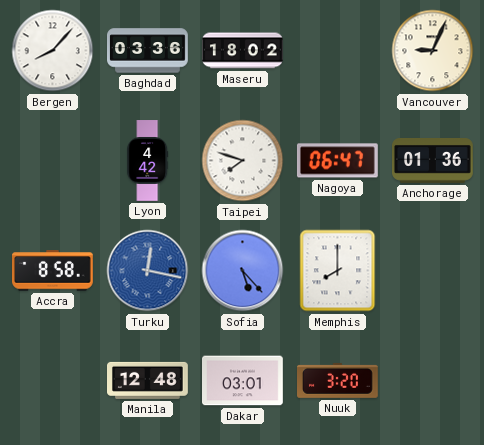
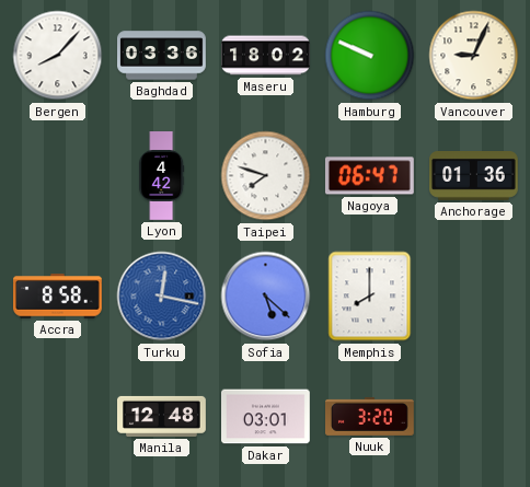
Hamburg: none -> 9:49 (370, 56)
Sofia: 5:23 -> 5:22 (266, 297)
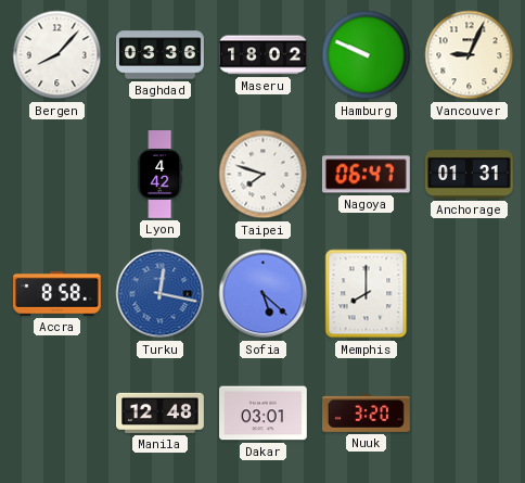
Anchorage: 01:36 -> 01:31 (470, 175)
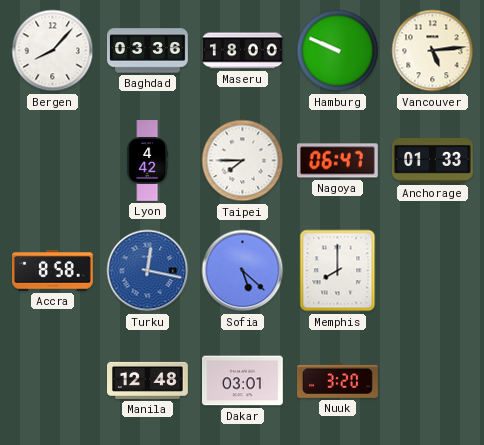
Maseru: 18:02 -> 18:00 (243, 51)
Vancouver: 9:04 -> 5:14 (433, 51)
Taipei: 7:48 -> 7:45 (243, 161)
Anchorage: 01:31 -> 01:33 (433, 161)
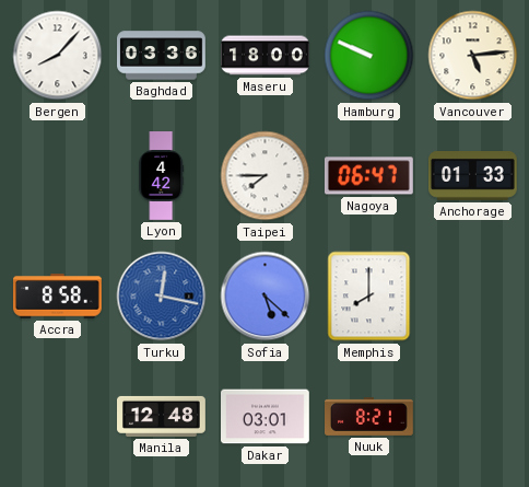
Nuuk: 3:20 -> 8:21 (369, 416)
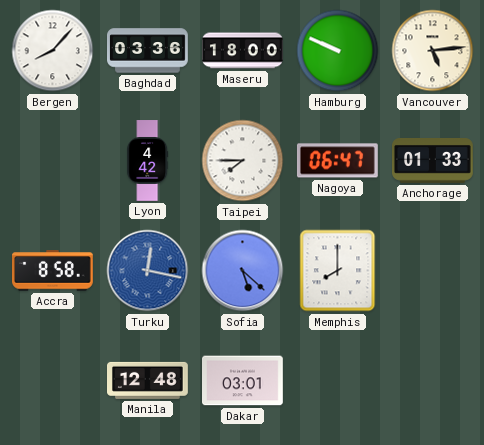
Nuuk: 8:21 -> none (369, 416)
